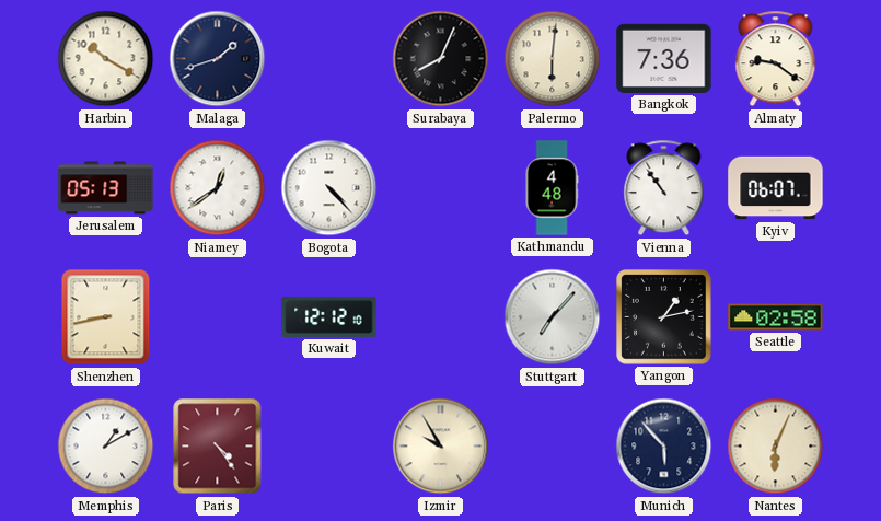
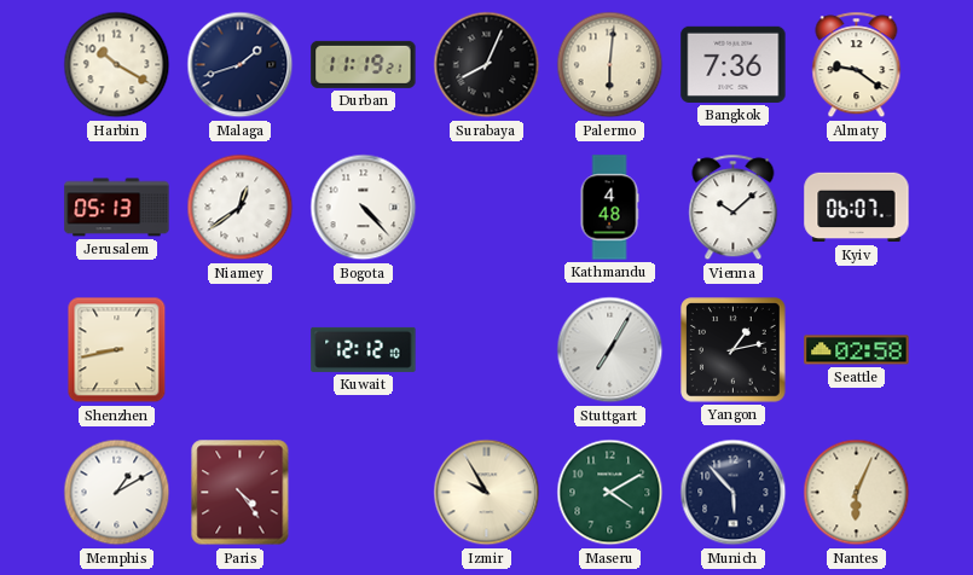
Durban: none -> 11:19 (364, 64)
Vienna: 10:54 -> 10:08 (734, 208)
Stuttgart: 7:07 -> 7:05 (610, 350)
Maseru: none -> 4:10 (610, 493)
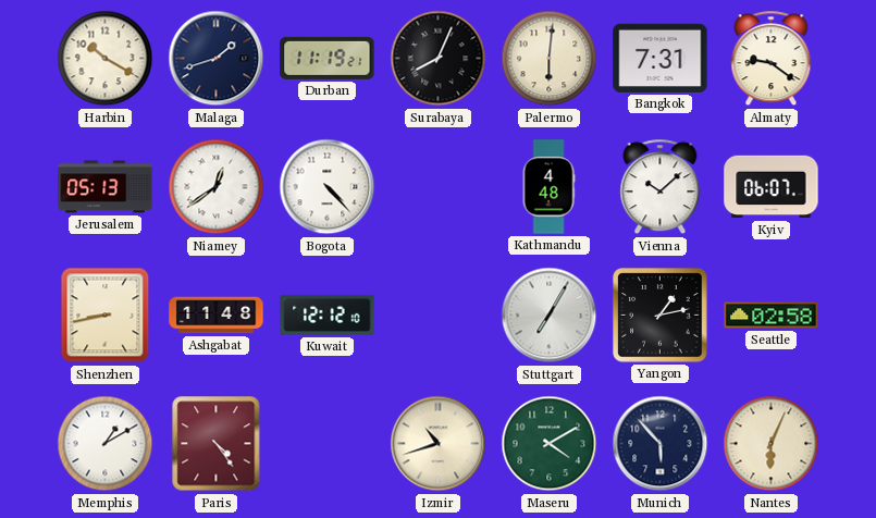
Bangkok: 7:36 -> 7:31 (661, 58)
Ashgabat: none -> 11:48 (217, 316)
Izmir: 9:55 -> 10:42 (439, 444)
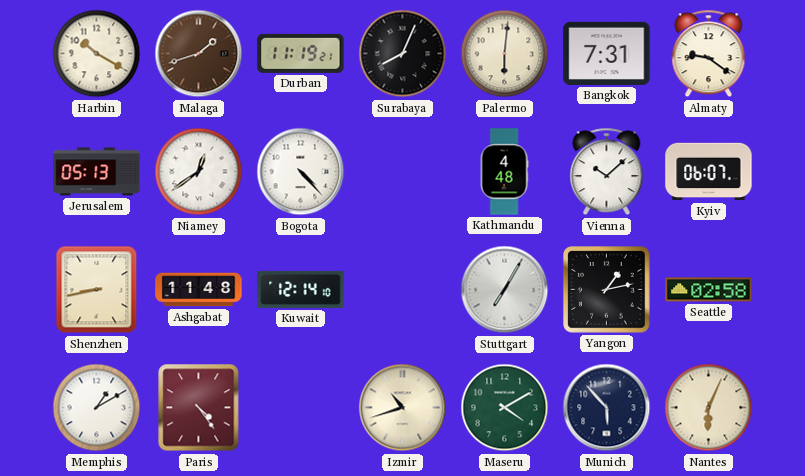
Malaga dial: navy -> brown (199, 54)
Kuwait: 12:12 -> 12:14 (301, 289)
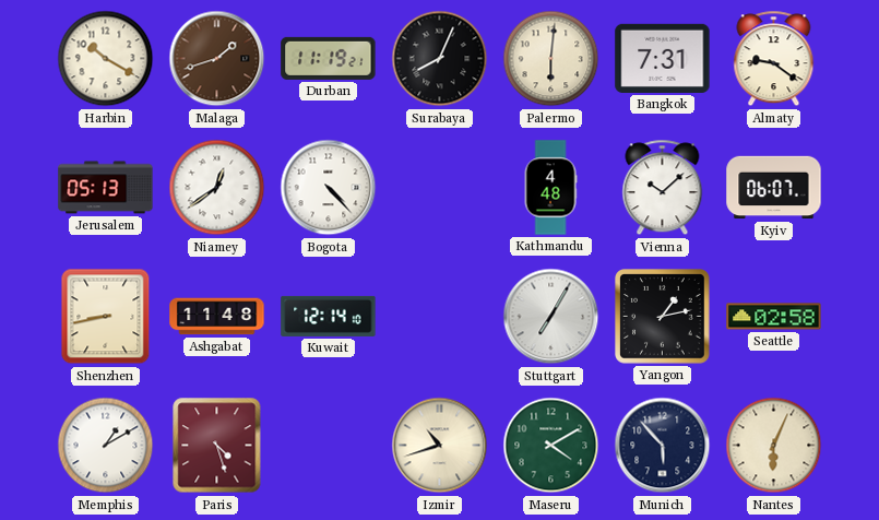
Paris: 4:24 -> 4:27 (217, 446)
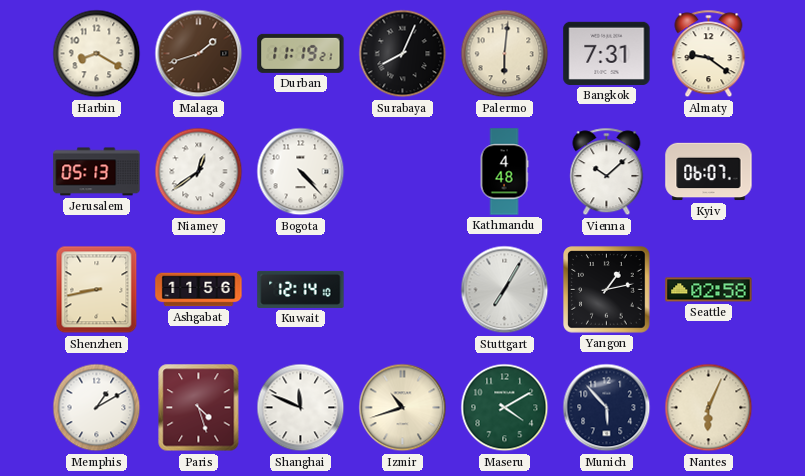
Harbin: 10:20 -> 8:20 (97, 54)
Ashgabat: 11:48 -> 11:56 (199, 290)
Shanghai: none -> 11:49 (301, 408)
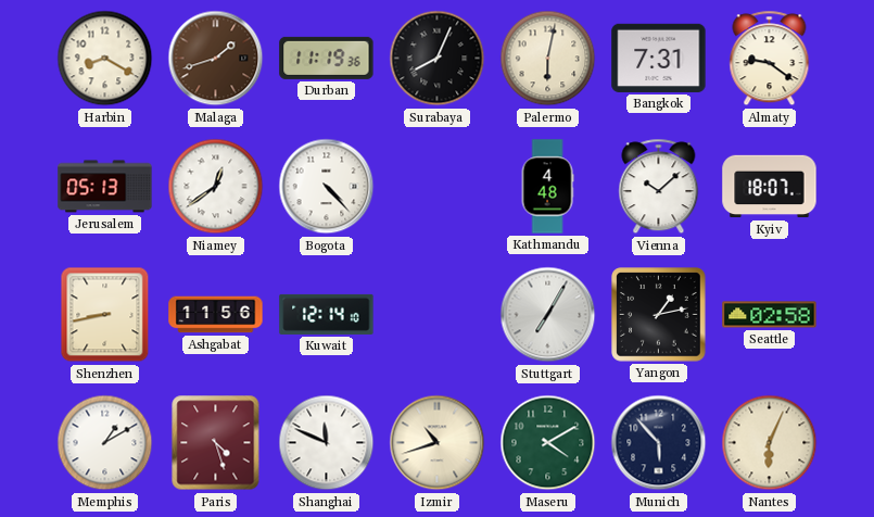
Durban: 11:19:21 -> 11:19:36 (327, 58)
Palermo: 6:01 -> 6:02 (548, 59)
Kyiv: 06:07 -> 18:07 (770, 187)
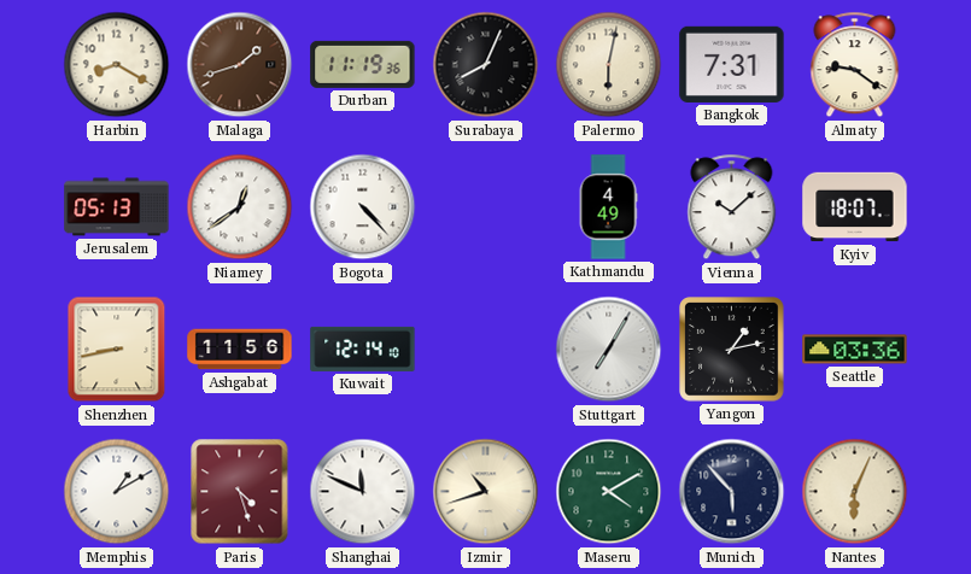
Kathmandu: 4:48 -> 4:49 (608, 207)
Seattle: 02:58 -> 03:36 (855, 350)
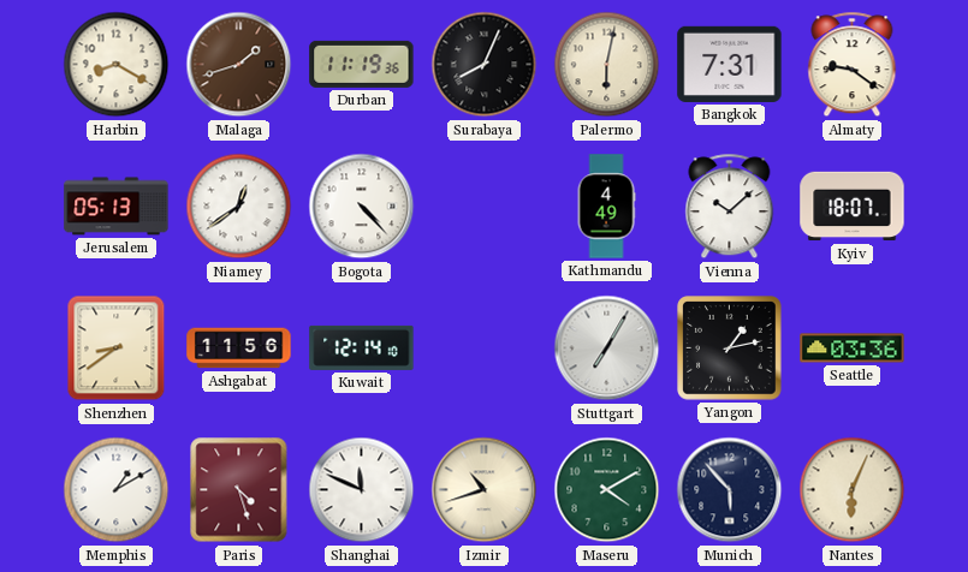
Shenzhen: 8:43 -> 8:39 (117, 348)
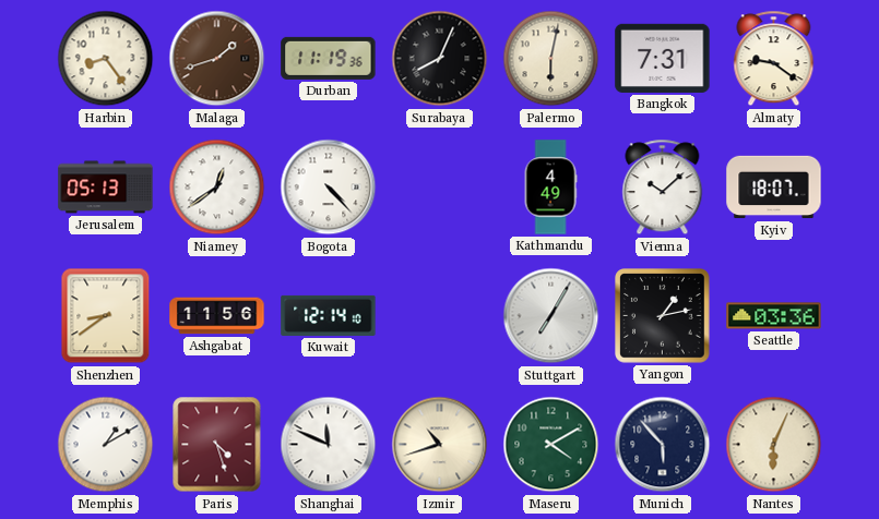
Harbin: 8:20 -> 8:24 (106, 59)
